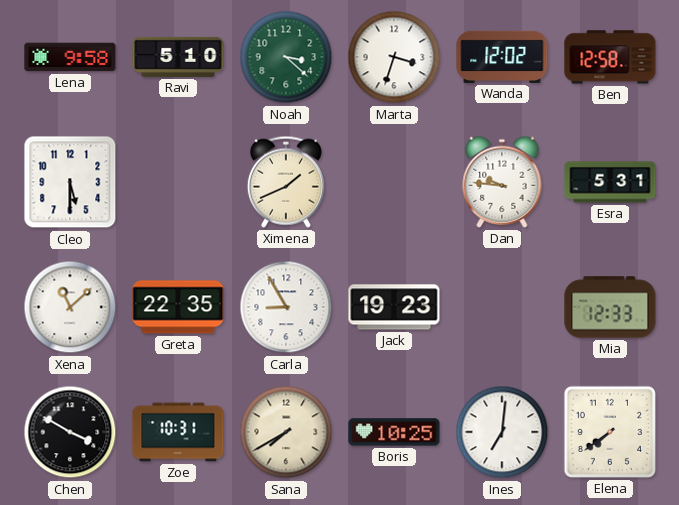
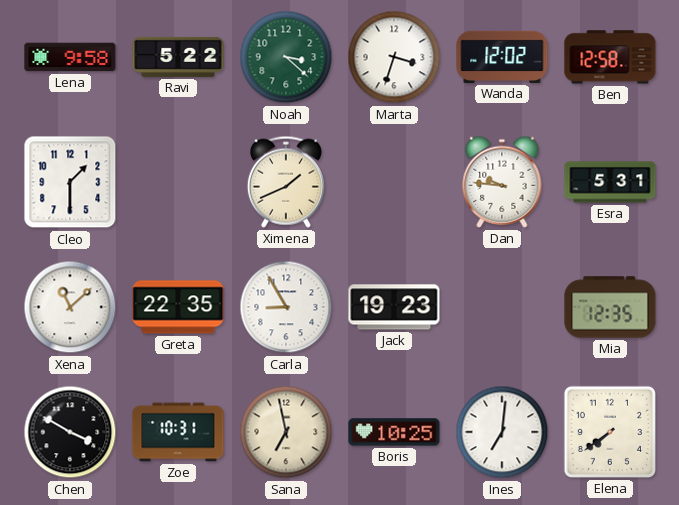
Ravi: 5:10 -> 5:22 (178, 57)
Cleo: 5:30 -> 1:30 (70, 182)
Mia: 12:33 -> 12:35 (610, 307)
Sana: 7:40 -> 6:58 (286, 432)
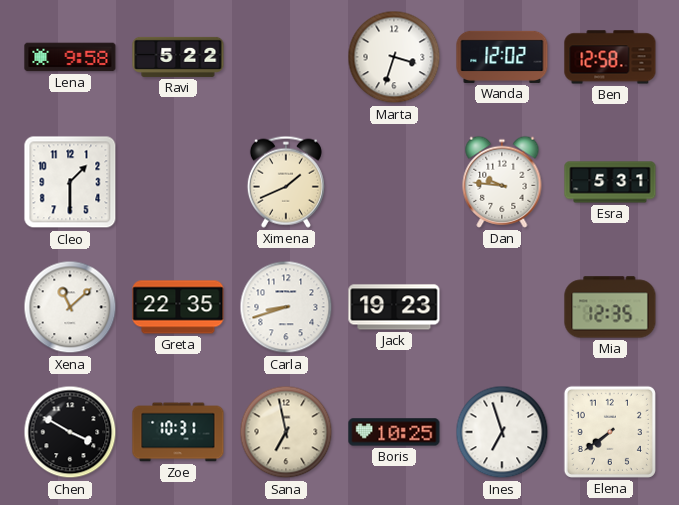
Noah: 3:22 -> none (286, 57)
Carla: 8:55 -> 8:42 (286, 307)
Ines: 7:01 -> 6:57 (502, 432)
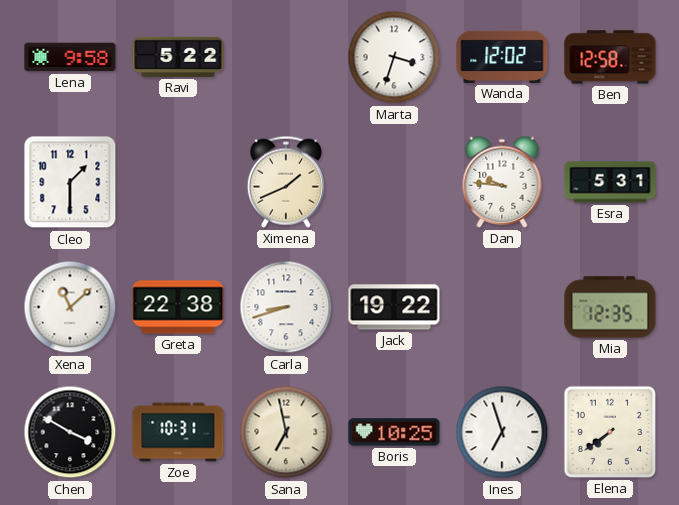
Greta: 22:35 -> 22:38 (178, 307)
Jack: 19:23 -> 19:22 (394, 307)
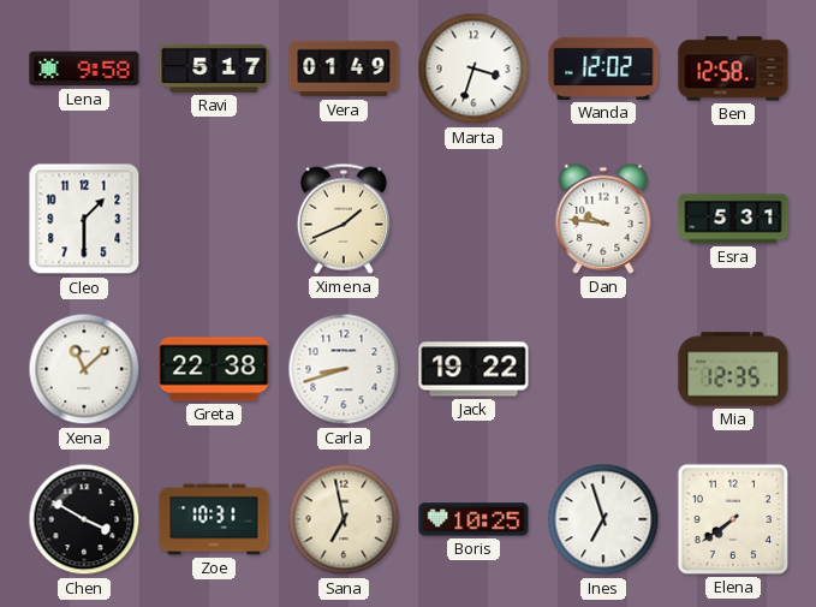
Ravi: 5:22 -> 5:17 (214, 69)
Vera: none -> 01:49 (344, 69)
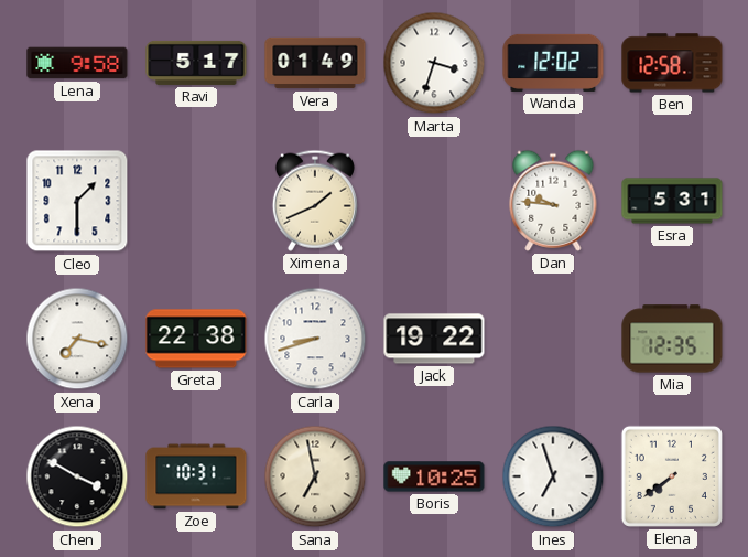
Xena: 11:08 -> 7:17 (77, 339)
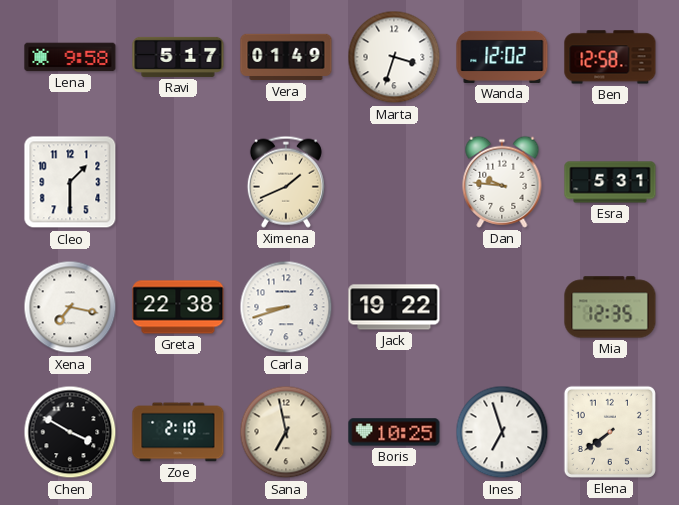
Zoe: 10:31 -> 2:10 (178, 432)
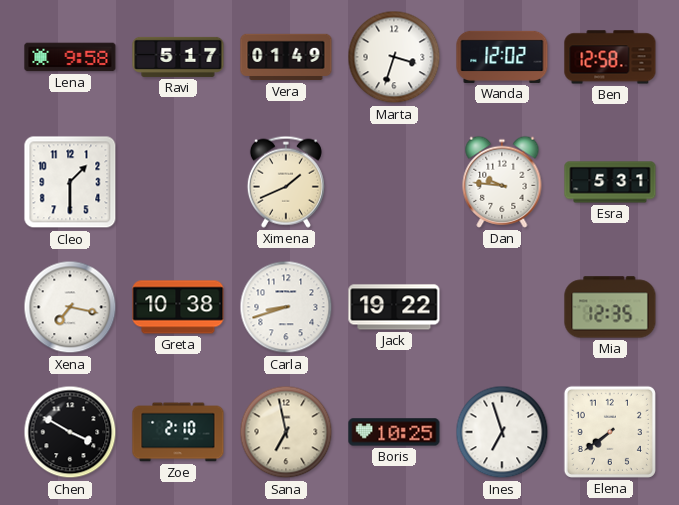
Greta: 22:38 -> 10:38 (178, 307)
